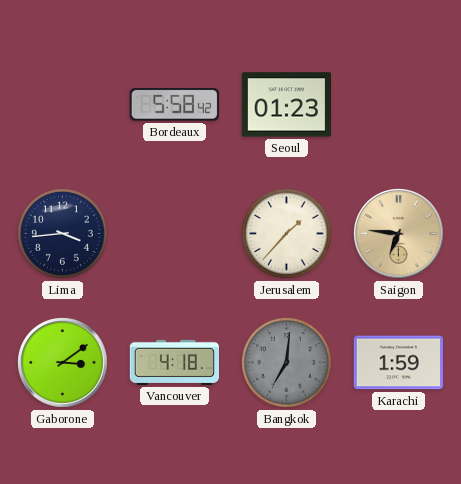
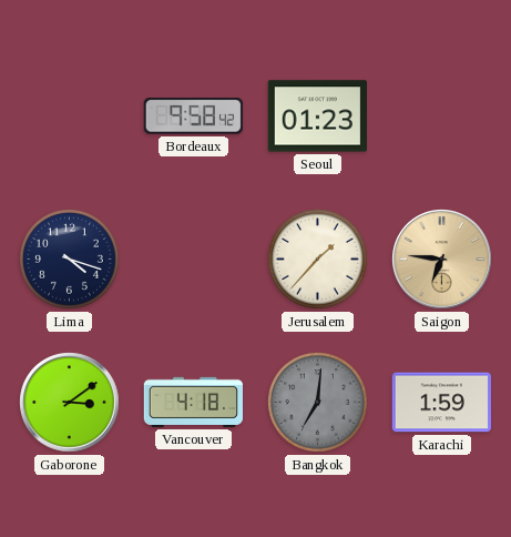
Bordeaux: 5:58 -> 9:58 (193, 116)
Lima: 3:44 -> 4:18 (70, 260)
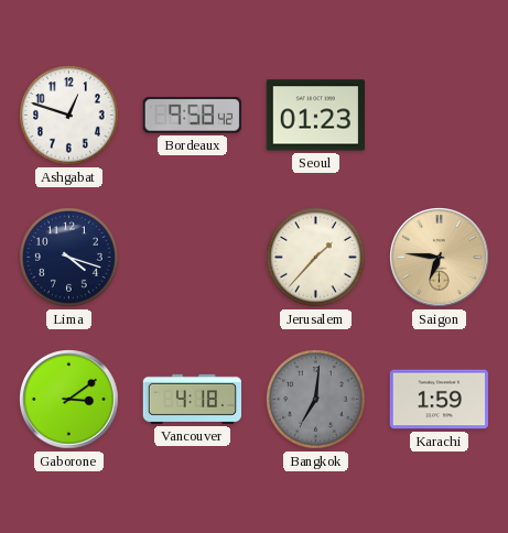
Ashgabat: none -> 12:48 (69, 116)
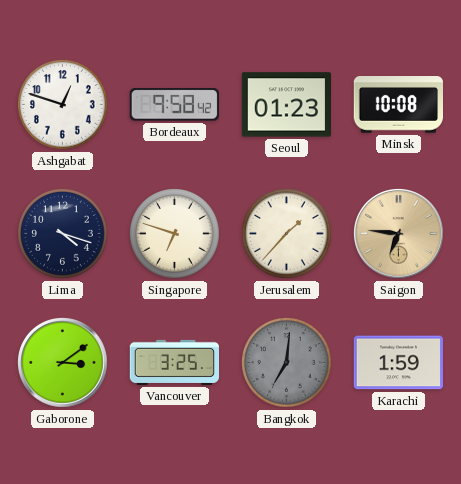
Minsk: none -> 10:08 (398, 105)
Singapore: none -> 6:48 (175, 234)
Vancouver: 4:18 -> 3:25 (174, 362)
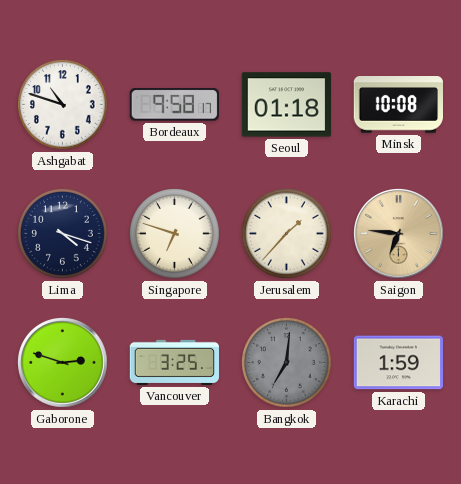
Ashgabat: 12:48 -> 10:48 (63, 105)
Bordeaux: 9:58:42 -> 9:58:17 (174, 105)
Seoul: 01:23 -> 01:18 (286, 105)
Gaborone: 3:09 -> 2:48 (63, 363)
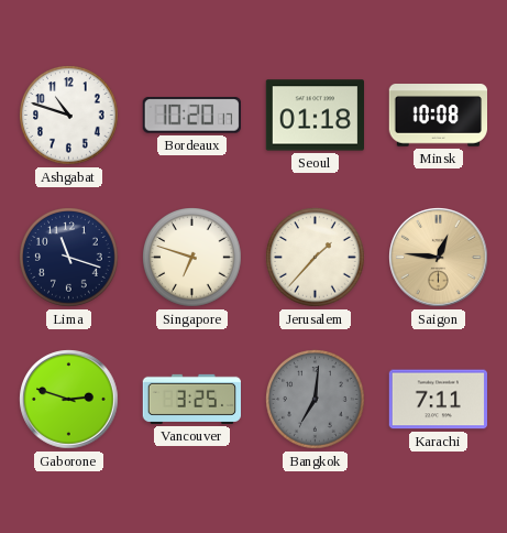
Bordeaux: 9:58 -> 10:20 (191, 116)
Lima: 4:18 -> 11:18 (69, 258)
Saigon: 6:46 -> 12:46 (439, 258)
Karachi: 1:59 -> 7:11 (438, 400)
